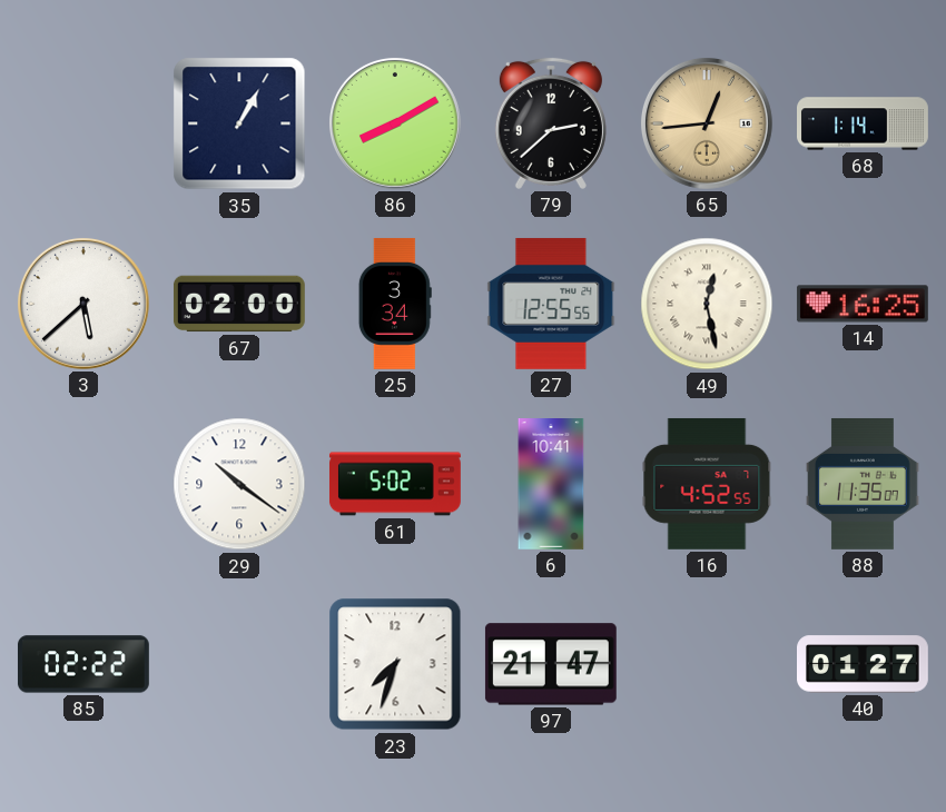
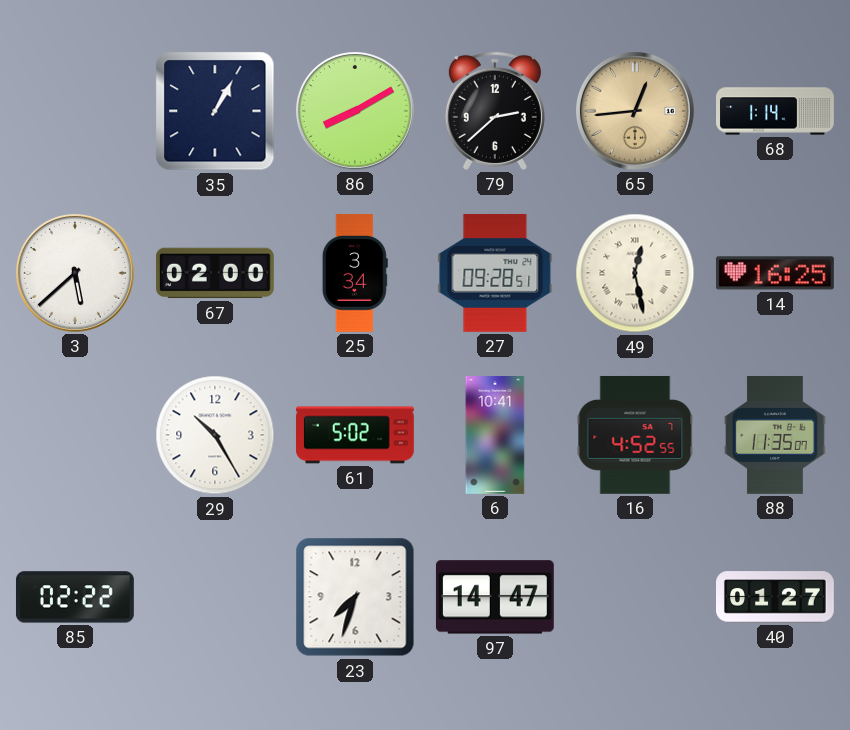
27: 12:55 -> 09:28 (495, 273)
29: 10:21 -> 10:25 (215, 435)
97: 21:47 -> 14:47 (495, 597)
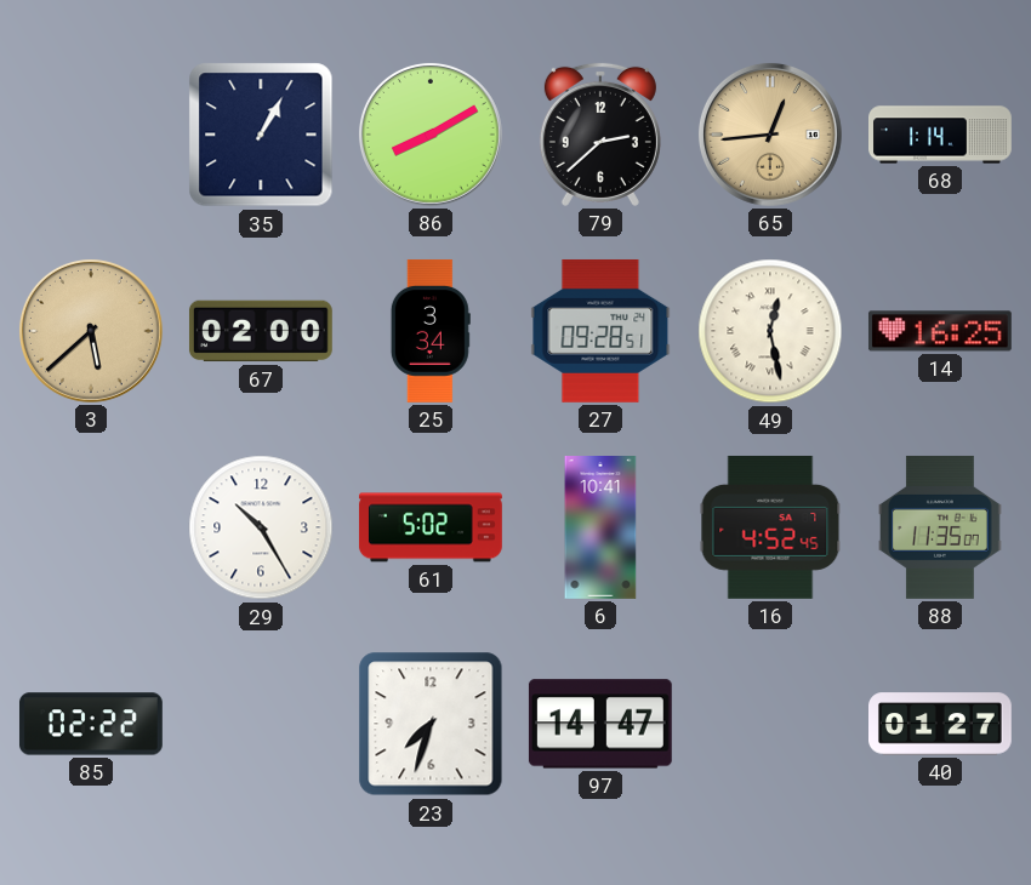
3 dial: white -> champagne (91, 331)
16: 4:52:55 -> 4:52:45 (770, 527)
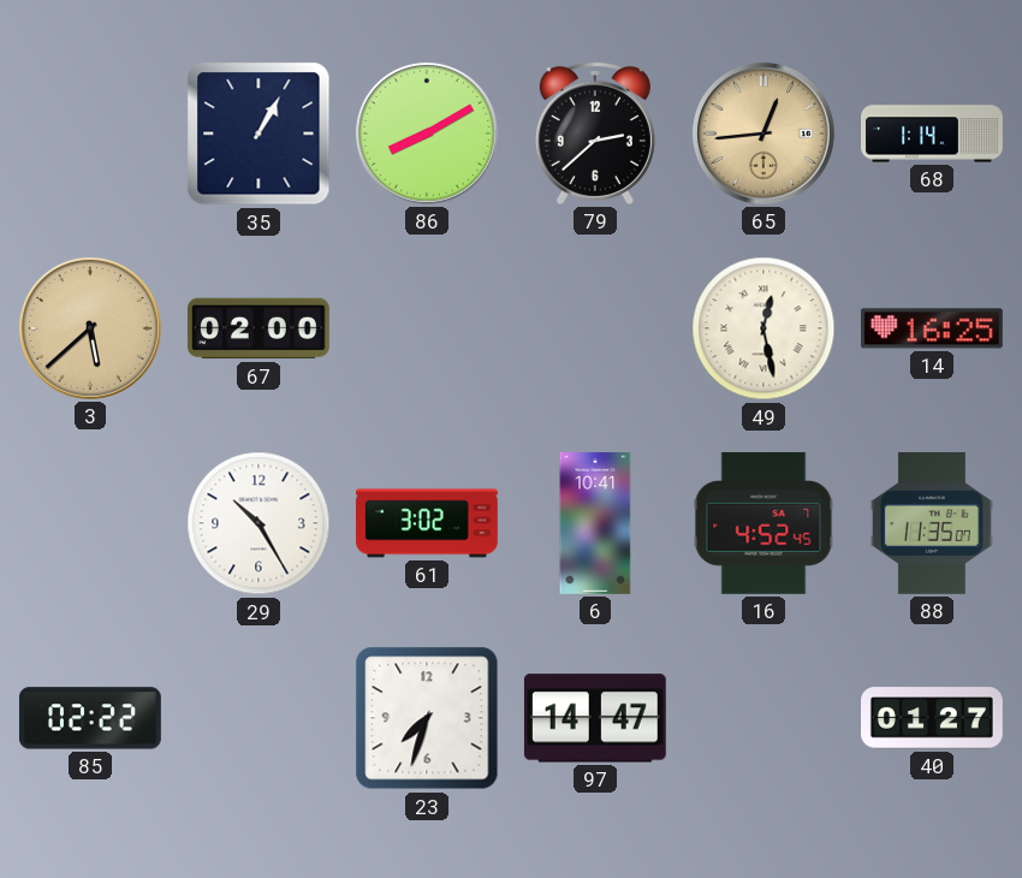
25: 3:34 -> none (431, 331)
27: 09:28 -> none (600, 331)
61: 5:02 -> 3:02 (427, 523)
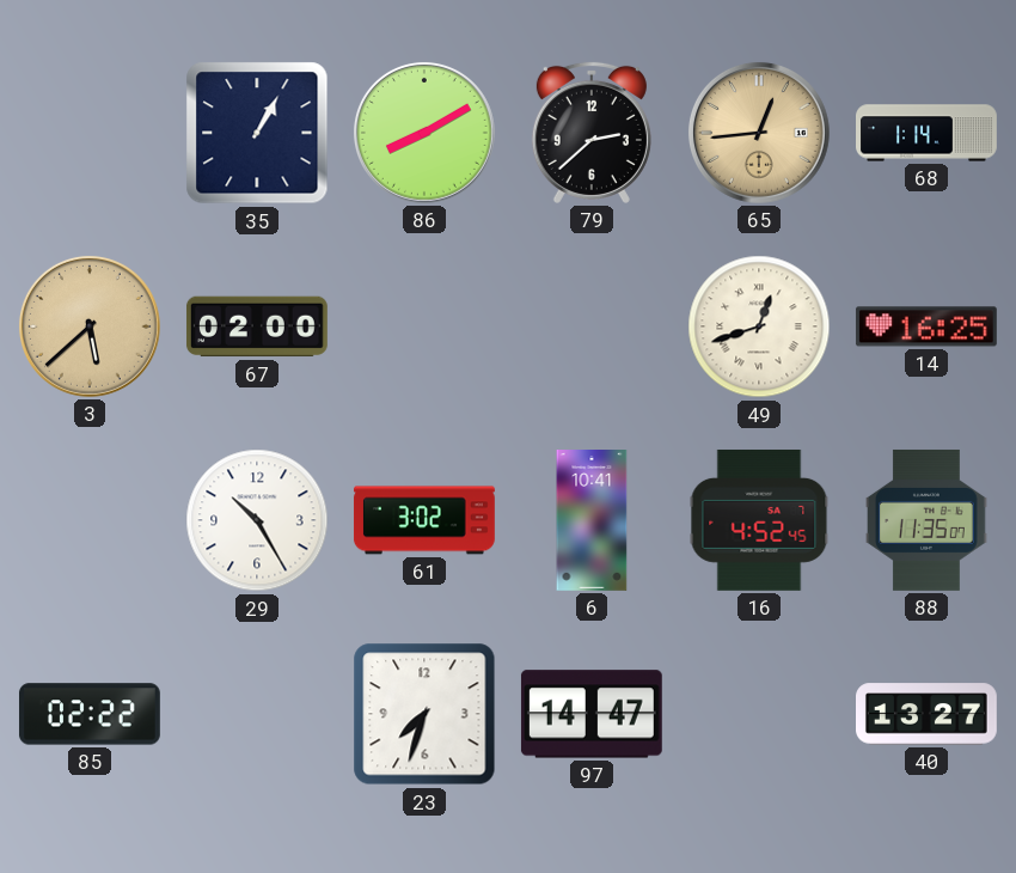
49: 12:28 -> 12:42 (759, 326)
40: 01:27 -> 13:27 (928, 714)
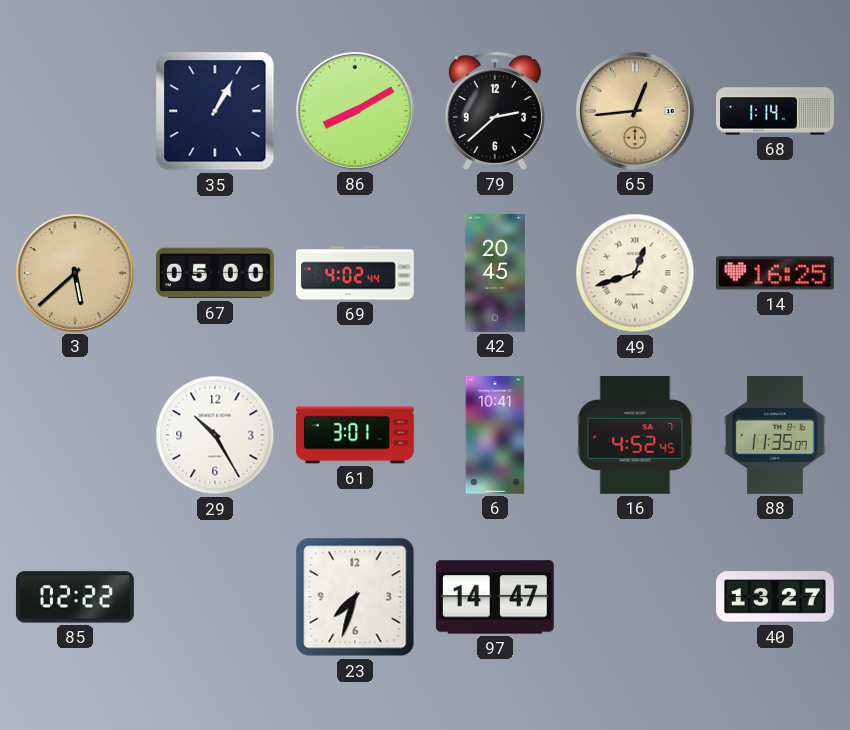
67: 02:00 -> 05:00 (215, 273)
69: none -> 4:02 (355, 273)
42: none -> 20:45 (495, 274)
61: 3:02 -> 3:01 (355, 435)
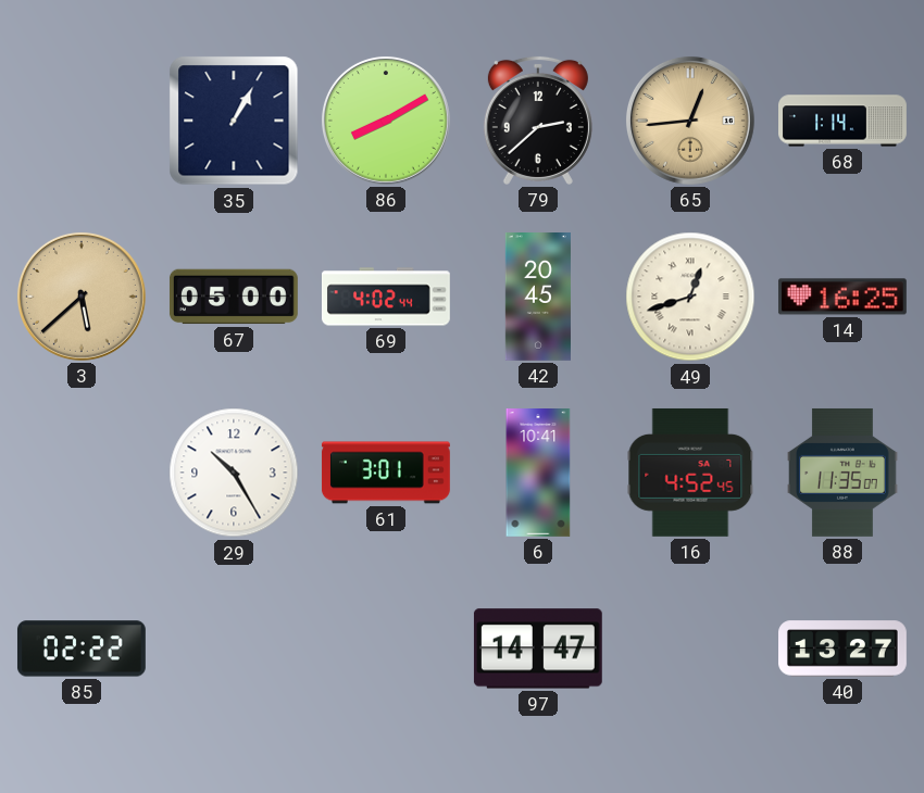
23: 7:33 -> none (355, 597)
